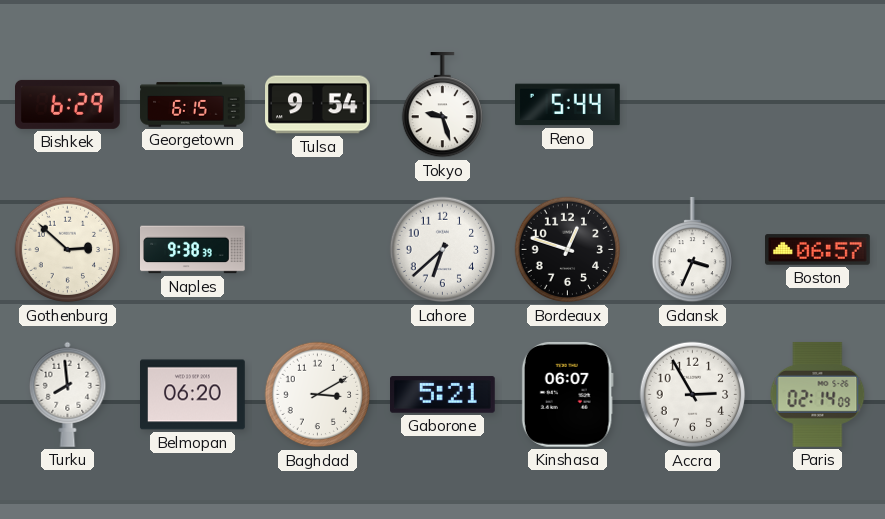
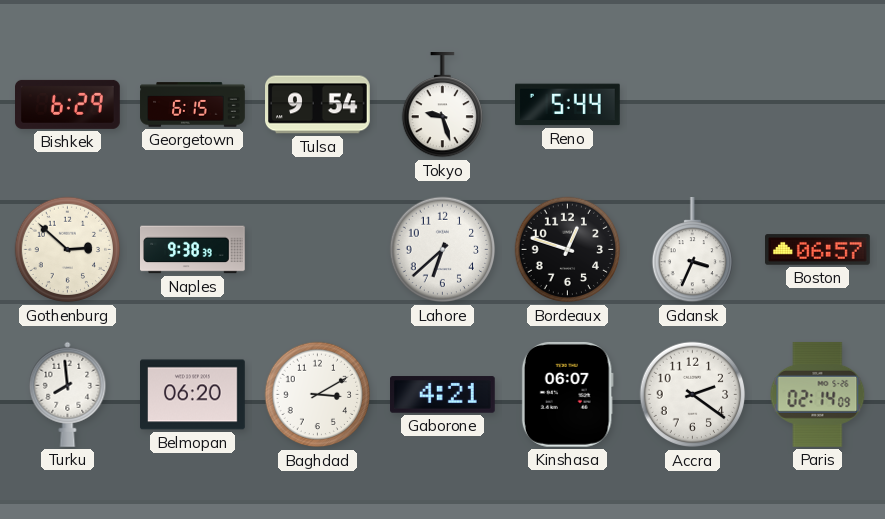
Gaborone: 5:21 -> 4:21 (443, 395)
Accra: 2:55 -> 2:21 (693, 395)
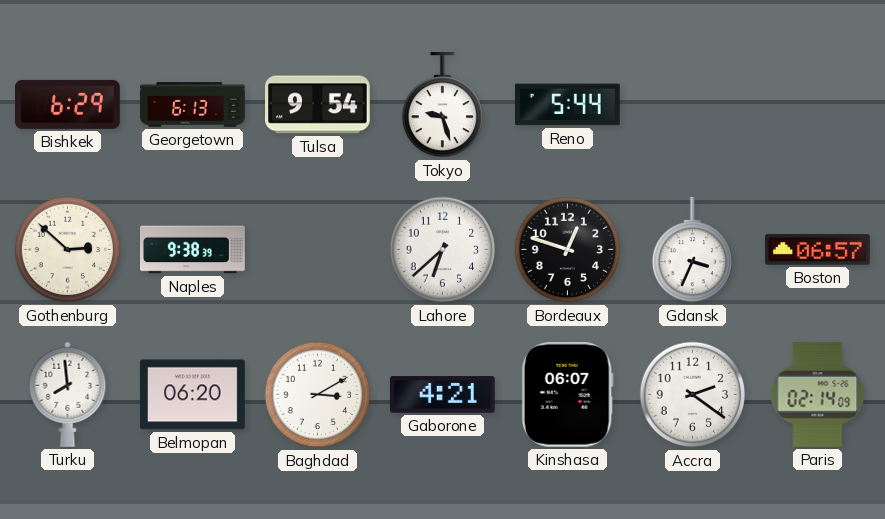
Georgetown: 6:15 -> 6:13 (193, 105)
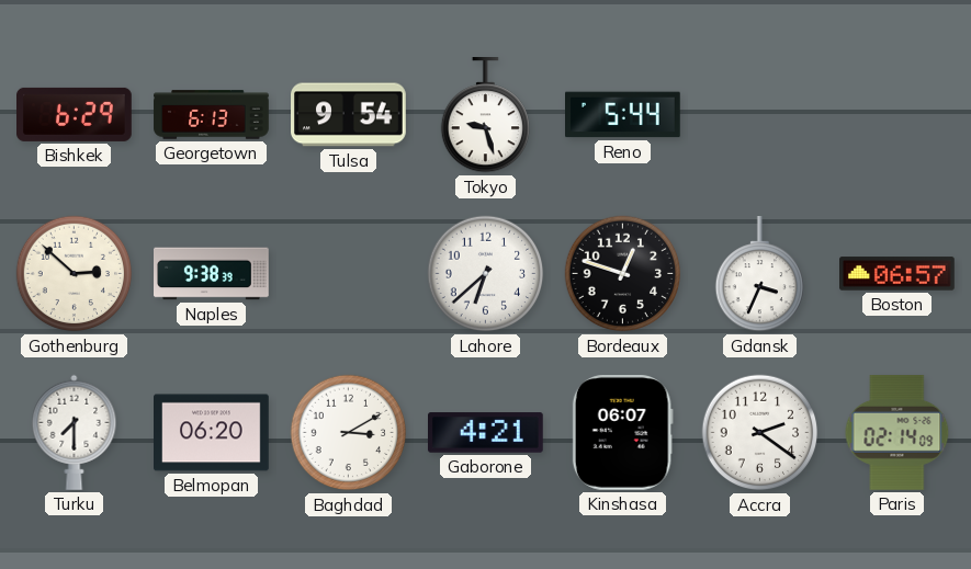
Turku: 7:59 -> 7:30 (75, 432)
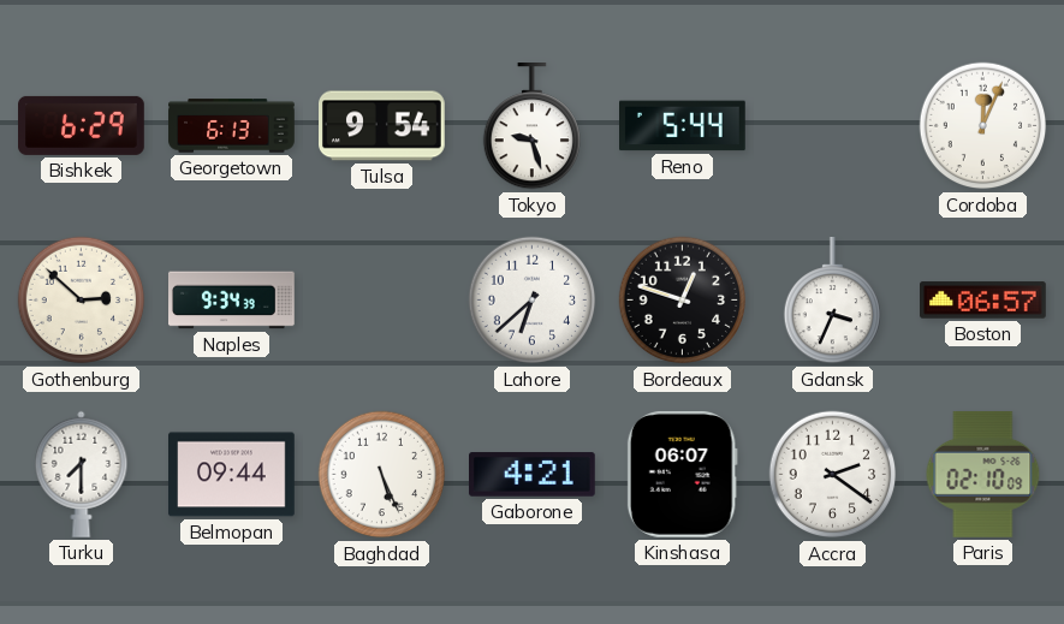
Cordoba: none -> 12:04 (983, 126)
Naples: 9:38 -> 9:34 (232, 301)
Belmopan: 06:20 -> 09:44 (232, 475)
Baghdad: 3:10 -> 5:26 (382, 475)
Paris: 02:14 -> 02:10 (983, 475)
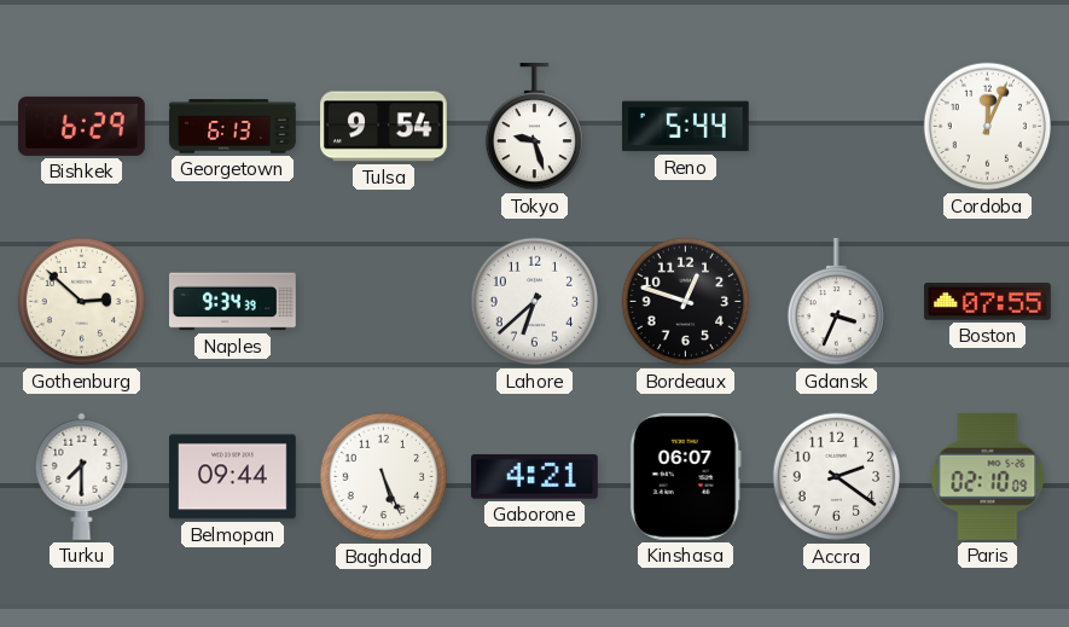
Boston: 06:57 -> 07:55 (988, 302)
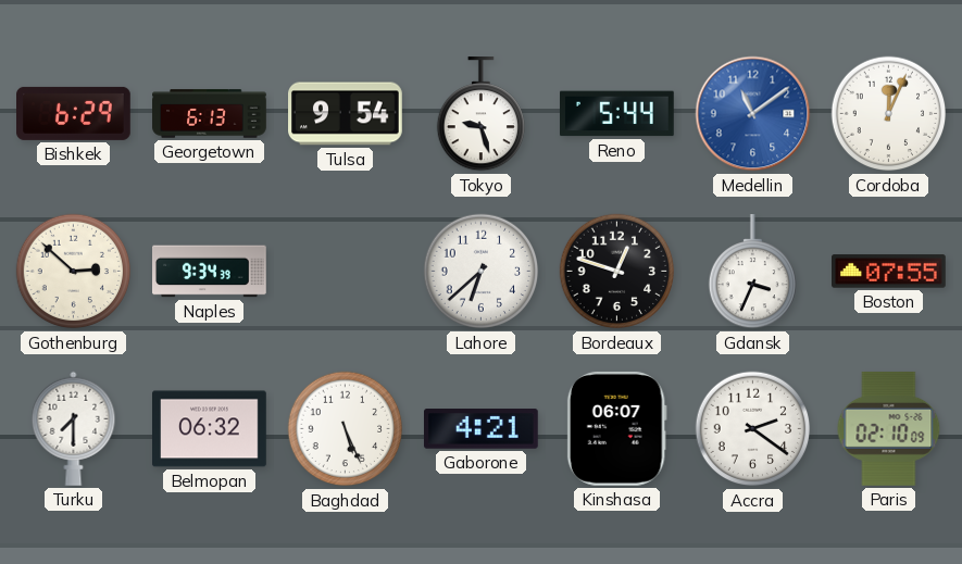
Medellin: none -> 11:09 (753, 114)
Belmopan: 09:44 -> 06:32 (210, 429)
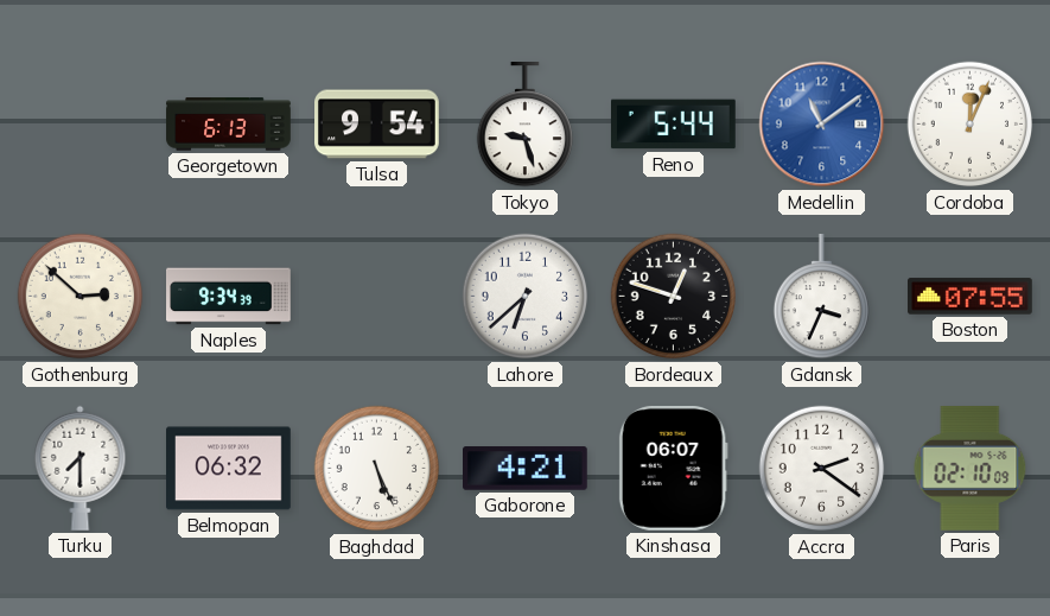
Bishkek: 6:29 -> none (74, 113)
